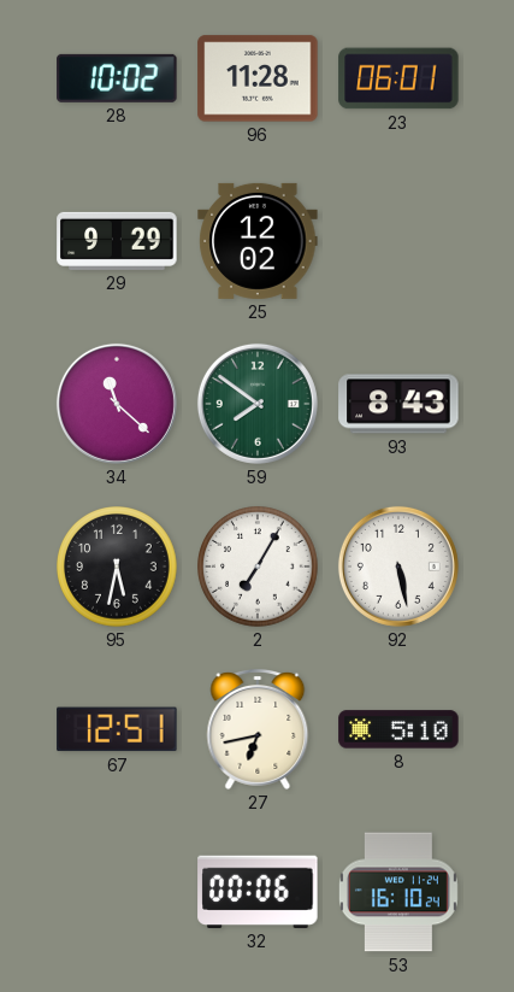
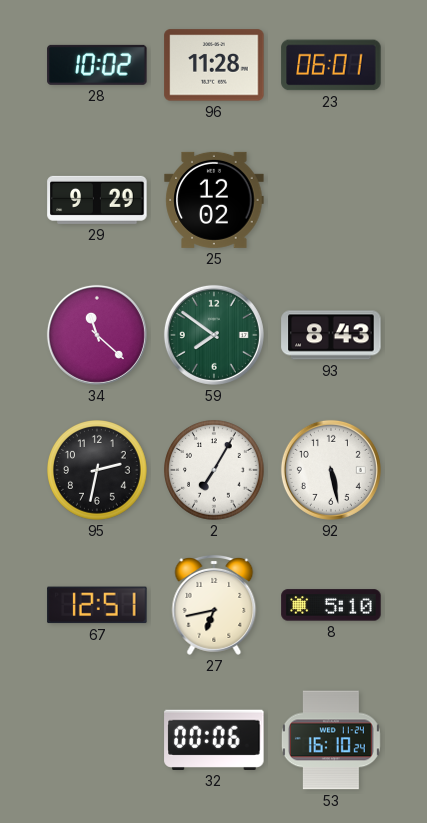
95: 5:32 -> 2:32 (98, 471)
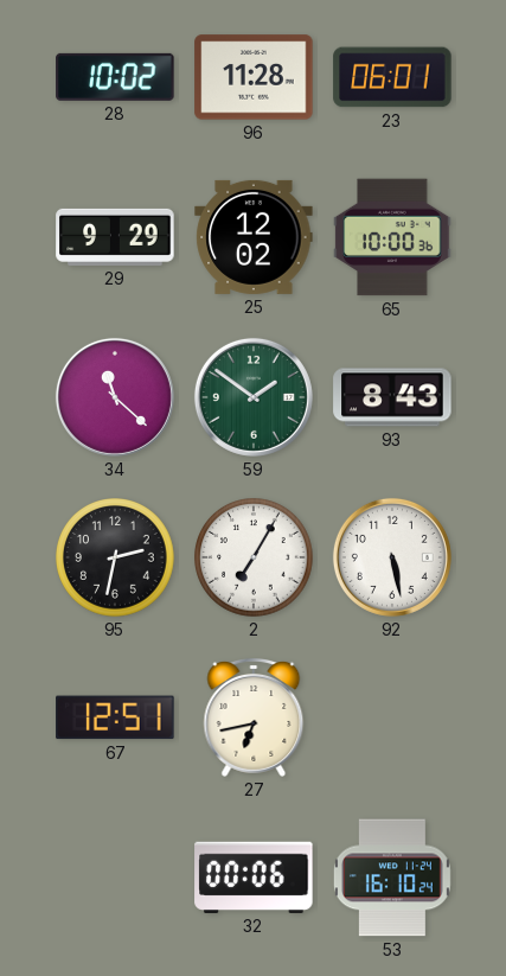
65: none -> 10:00 (392, 237)
59: 7:51 -> 1:51 (254, 397)
8: 5:10 -> none (331, 605)
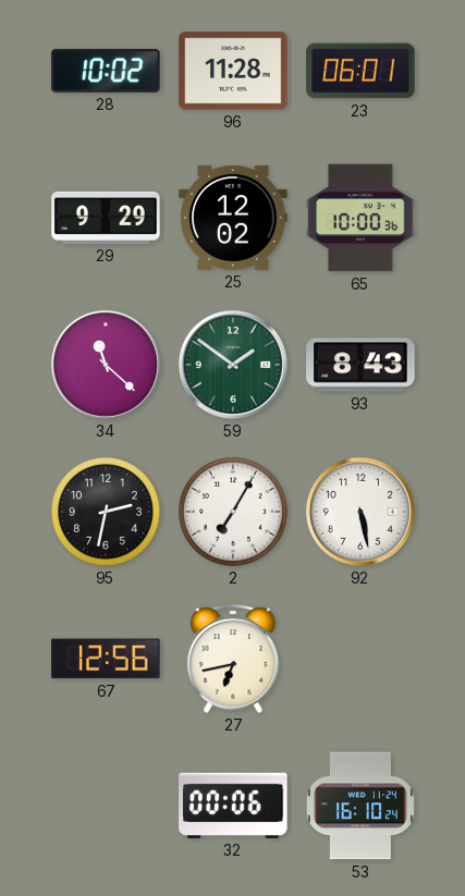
67: 12:51 -> 12:56 (106, 659)
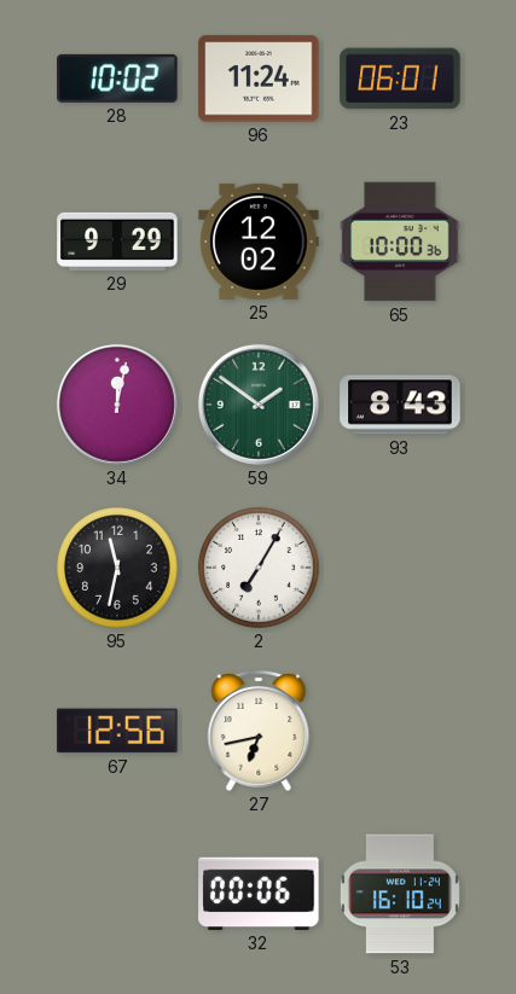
96: 11:28 -> 11:24 (259, 79)
34: 11:22 -> 12:02 (117, 405)
95: 2:32 -> 11:32 (118, 569)
92: 5:28 -> none (360, 512)
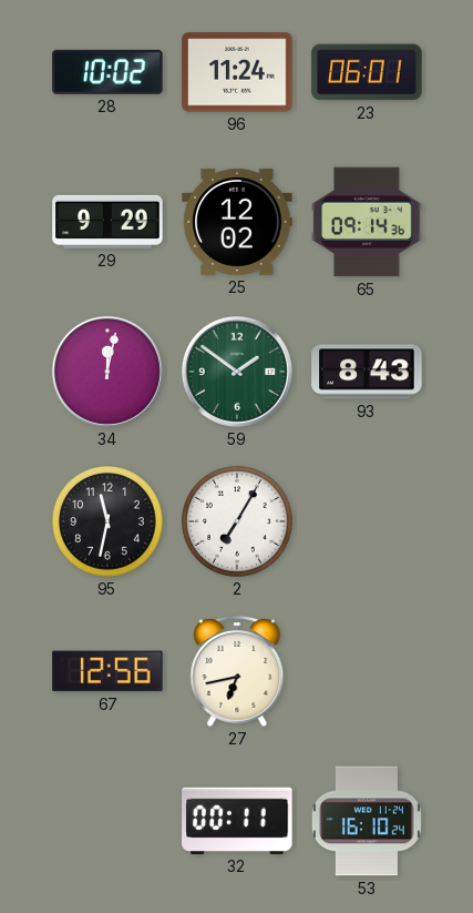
65: 10:00 -> 09:14 (367, 222)
32: 00:06 -> 00:11 (237, 821)
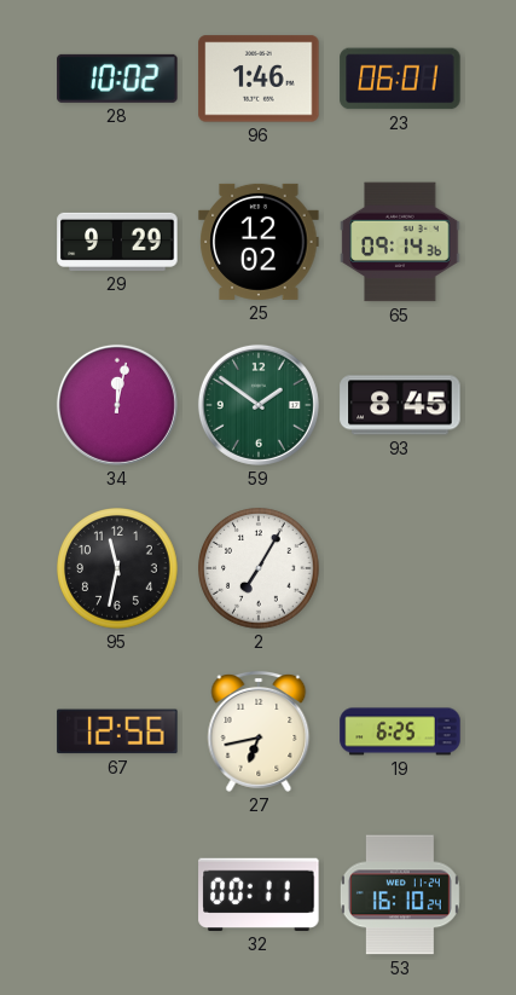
96: 11:24 -> 1:46 (259, 79)
93: 8:43 -> 8:45 (400, 405)
19: none -> 6:25 (400, 731)
